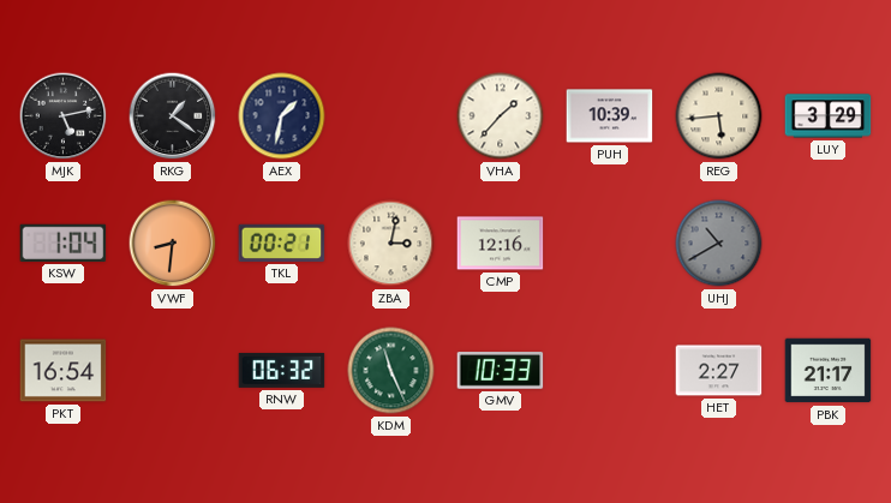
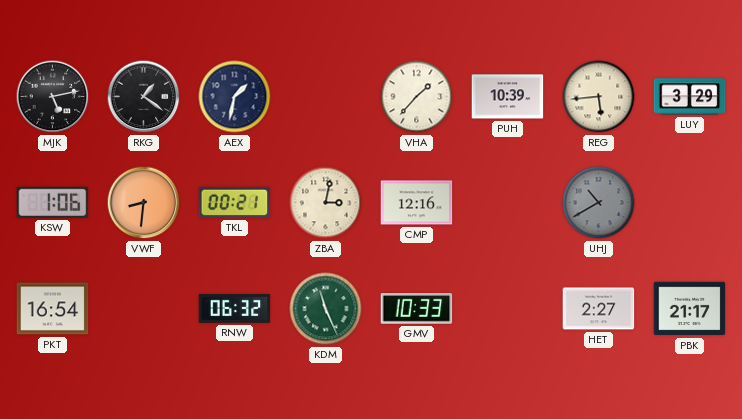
KSW: 1:04 -> 1:06 (53, 202)
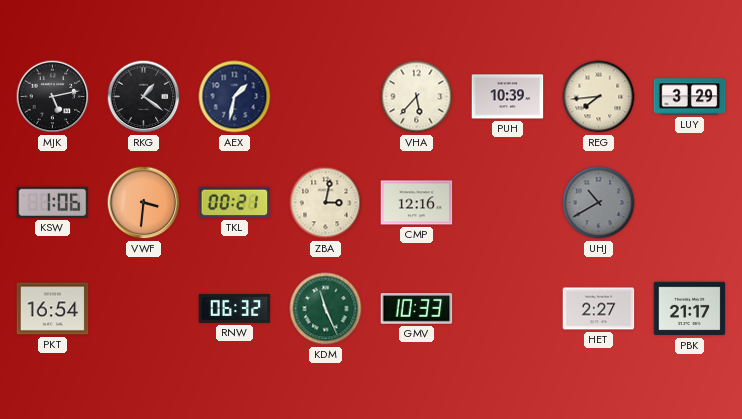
VHA: 1:37 -> 5:37 (417, 97)
REG: 5:44 -> 7:44 (599, 97)
VWF: 8:31 -> 3:31 (144, 203)
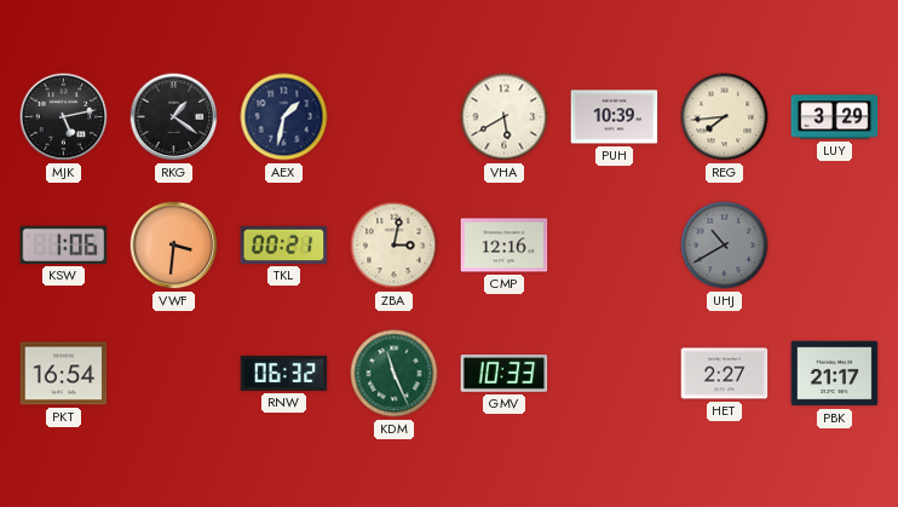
VHA: 5:37 -> 5:40 (505, 117)
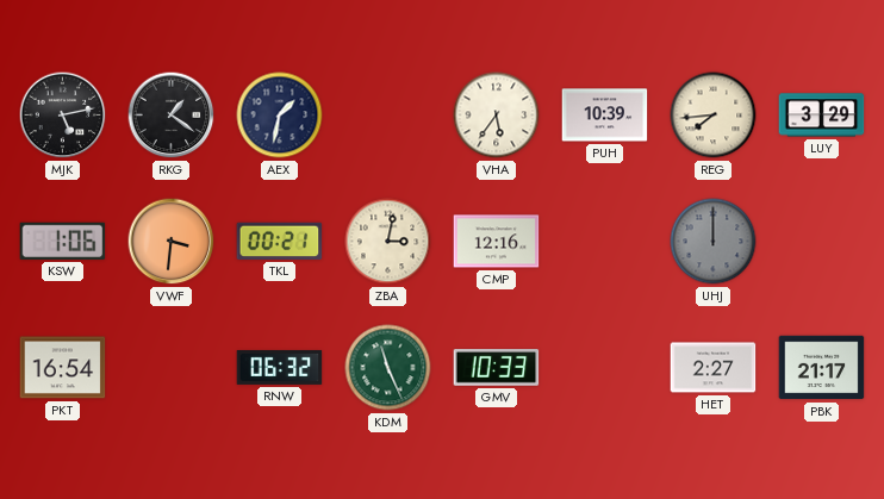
VHA: 5:40 -> 5:36 (497, 116)
UHJ: 10:40 -> 12:00 (714, 242)
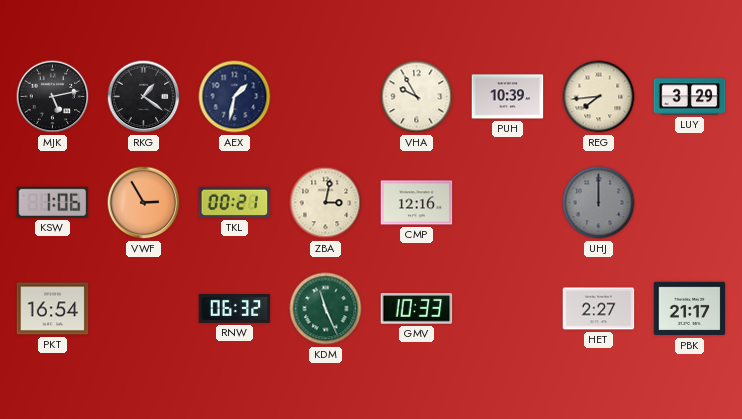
VHA: 5:36 -> 9:55 (417, 97)
VWF: 3:31 -> 2:55 (144, 203)
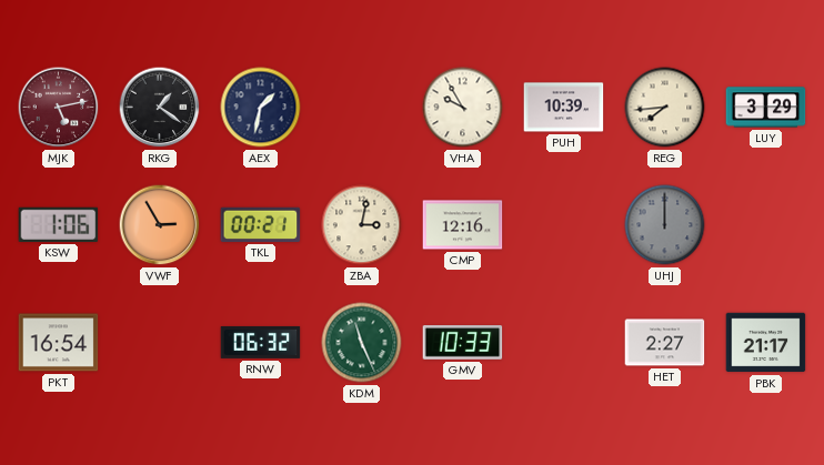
MJK dial: black -> burgundy (59, 108)
